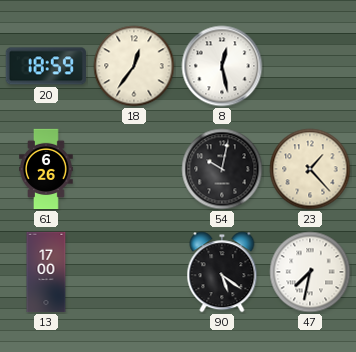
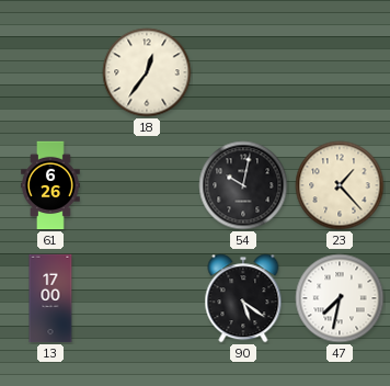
20: 18:59 -> none (46, 66)
8: 12:28 -> none (222, 66)
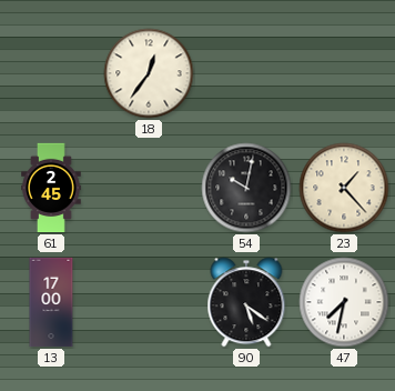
61: 6:26 -> 2:45 (51, 188)
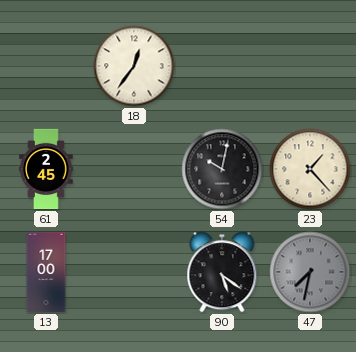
47 dial: white -> grey (310, 272)
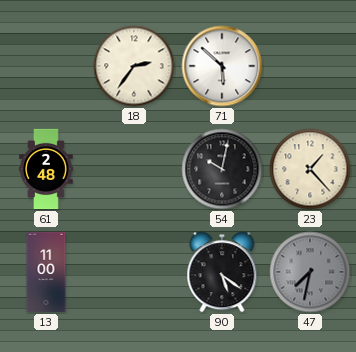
18: 12:36 -> 2:36 (134, 66)
71: none -> 5:52 (222, 66)
61: 2:45 -> 2:48 (46, 169)
13: 17:00 -> 11:00 (46, 272)
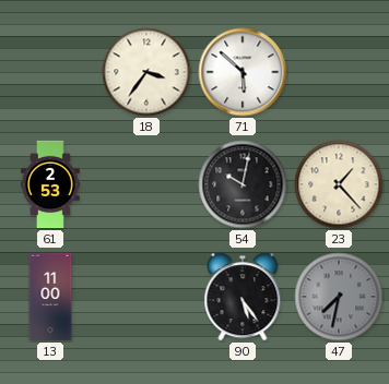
18: 2:36 -> 3:36 (146, 72)
61: 2:48 -> 2:53 (50, 184)
90: 5:21 -> 5:24 (243, 297)
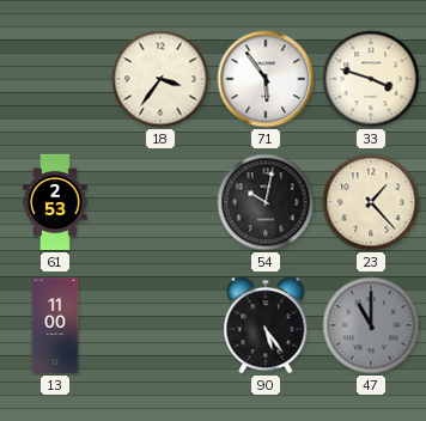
71: 5:52 -> 5:54 (266, 79)
33: none -> 3:48 (371, 79)
47: 7:32 -> 11:00 (371, 325)
